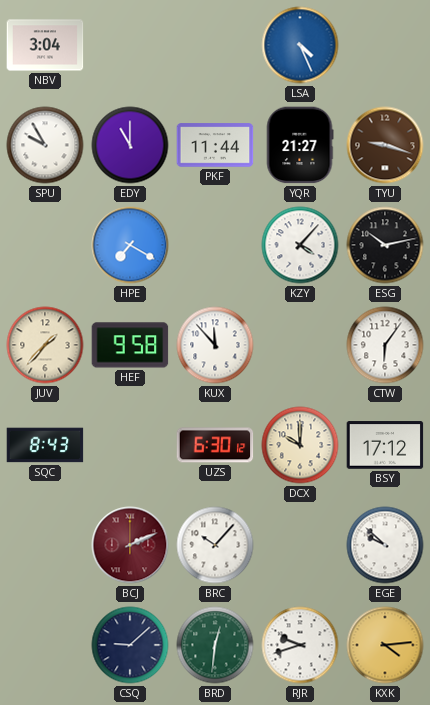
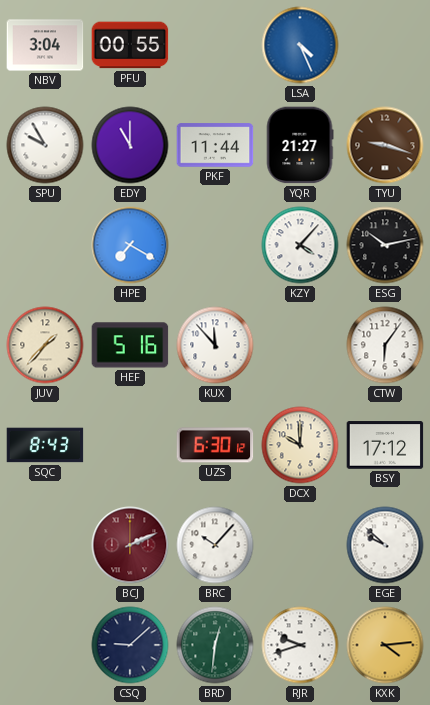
PFU: none -> 00:55 (130, 45)
HEF: 9:58 -> 5:16 (130, 345)
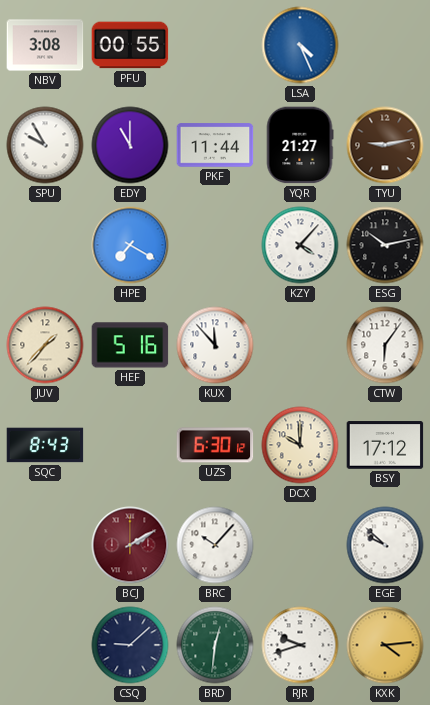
NBV: 3:04 -> 3:08 (45, 45)
TYU: 9:18 -> 9:13 (385, 145)
BCJ: 2:11 -> 2:10 (130, 545)
